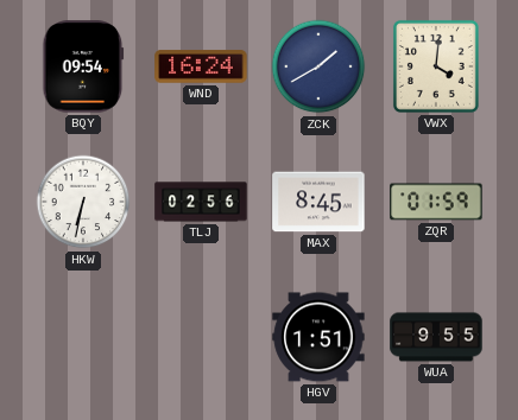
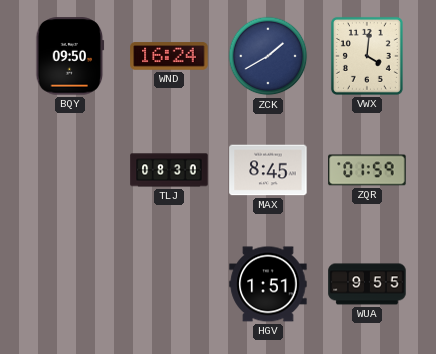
BQY: 09:54 -> 09:50 (70, 56)
HKW: 6:32 -> none (83, 202)
TLJ: 02:56 -> 08:30 (169, 170)
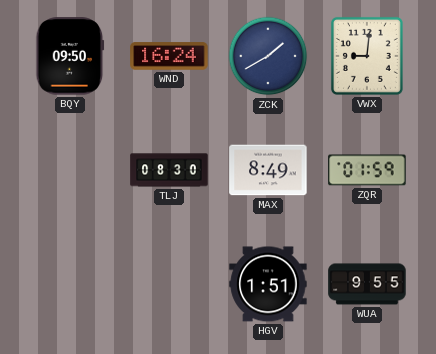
VWX: 4:01 -> 9:01 (367, 56)
MAX: 8:45 -> 8:49 (268, 170)
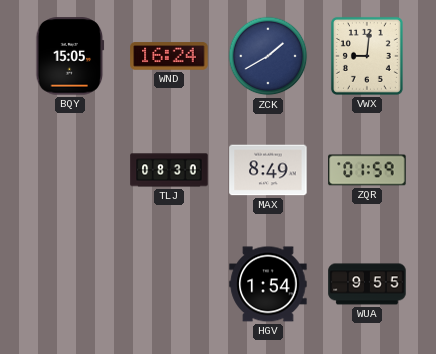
BQY: 09:50 -> 15:05 (70, 56)
HGV: 1:51 -> 1:54 (268, 284)
